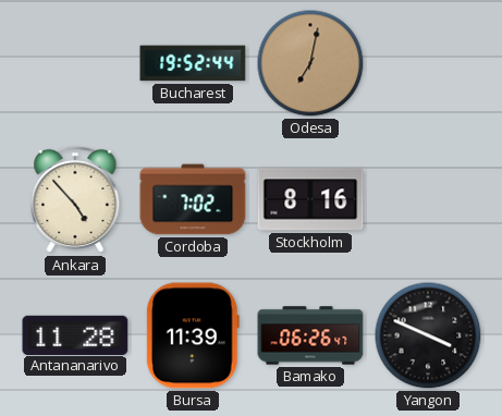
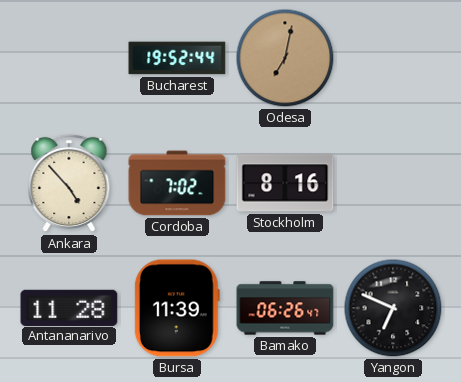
Yangon: 3:49 -> 6:49 (393, 308)
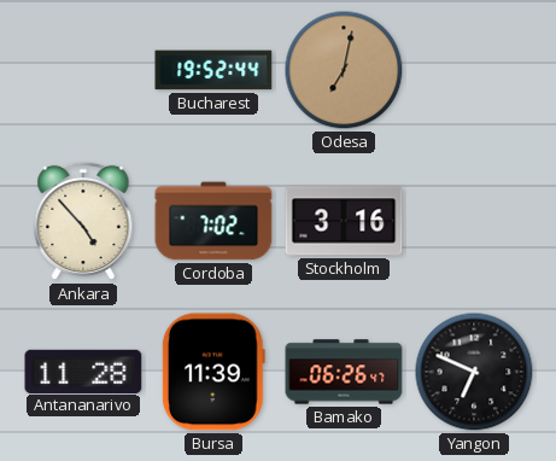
Stockholm: 8:16 -> 3:16 (344, 221)
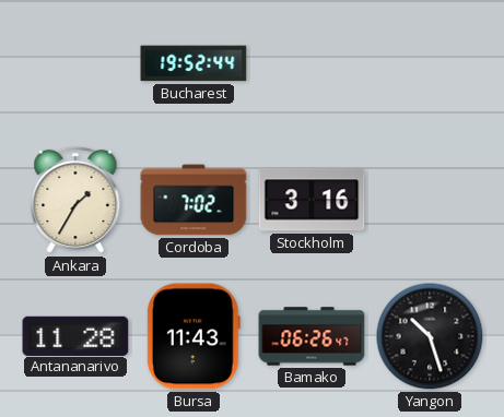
Odesa: 7:02 -> none (344, 70)
Ankara: 4:53 -> 1:35 (75, 200)
Bursa: 11:39 -> 11:43 (194, 336)
Yangon: 6:49 -> 10:27 (430, 336)
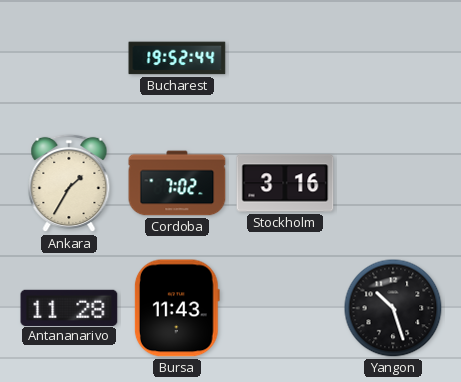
Bamako: 06:26 -> none (312, 336)
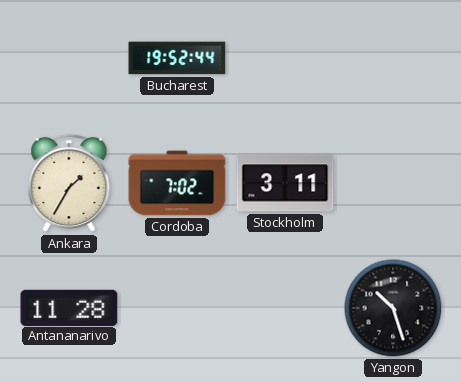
Stockholm: 3:16 -> 3:11 (285, 183)
Bursa: 11:43 -> none (177, 308)
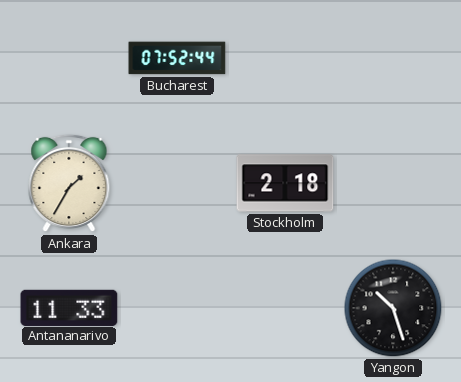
Bucharest: 19:52 -> 07:52 (177, 58)
Cordoba: 7:02 -> none (177, 183)
Stockholm: 3:11 -> 2:18 (285, 183)
Antananarivo: 11:28 -> 11:33 (69, 307)
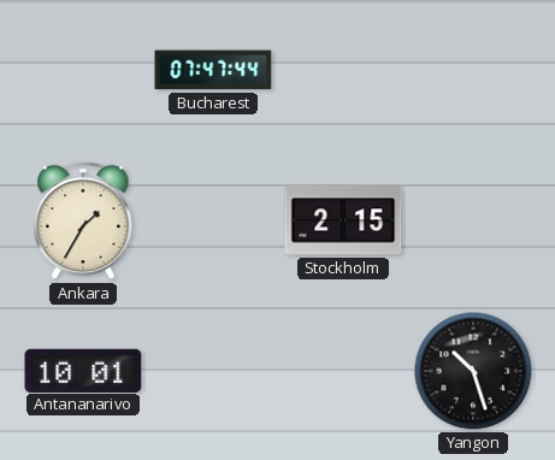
Bucharest: 07:52 -> 07:47 (213, 70)
Stockholm: 2:18 -> 2:15 (343, 220)
Antananarivo: 11:33 -> 10:01 (83, 370)
